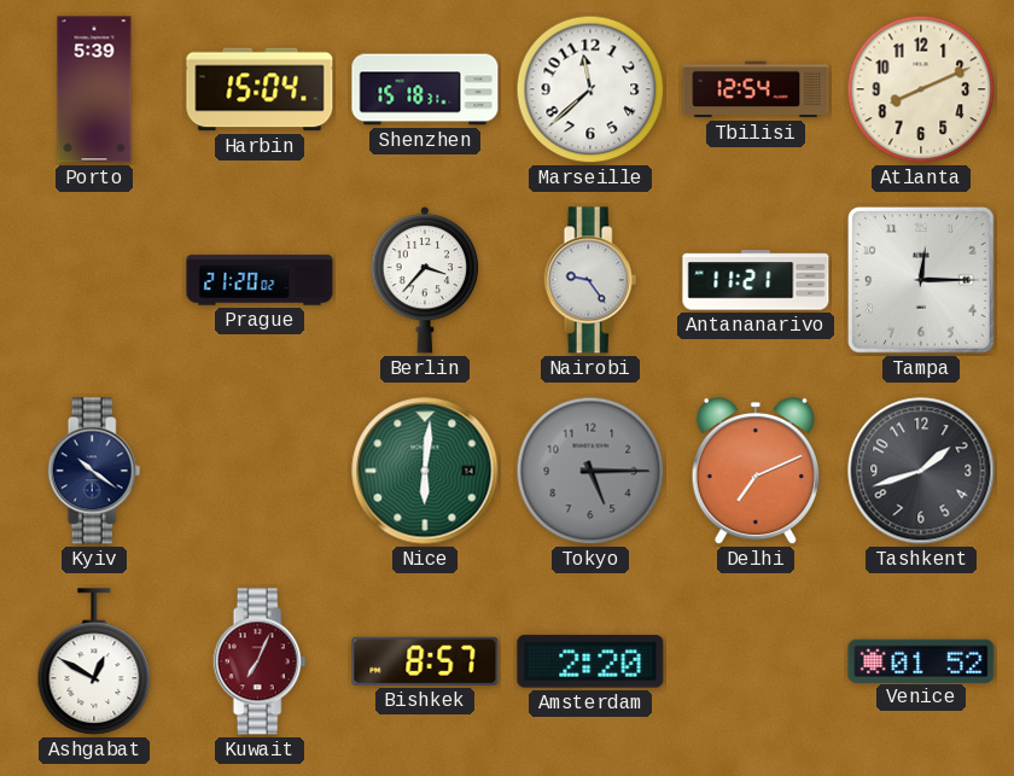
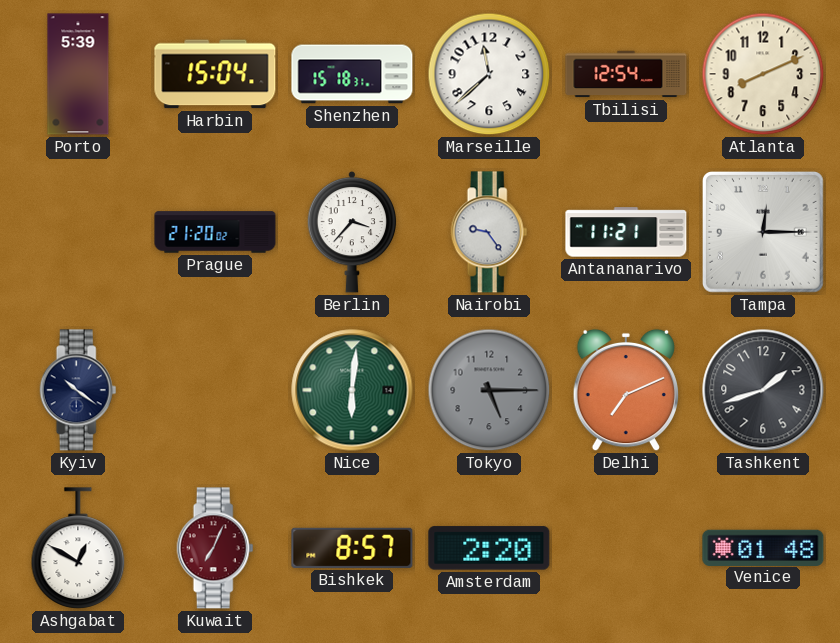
Venice: 01:52 -> 01:48 (763, 547)
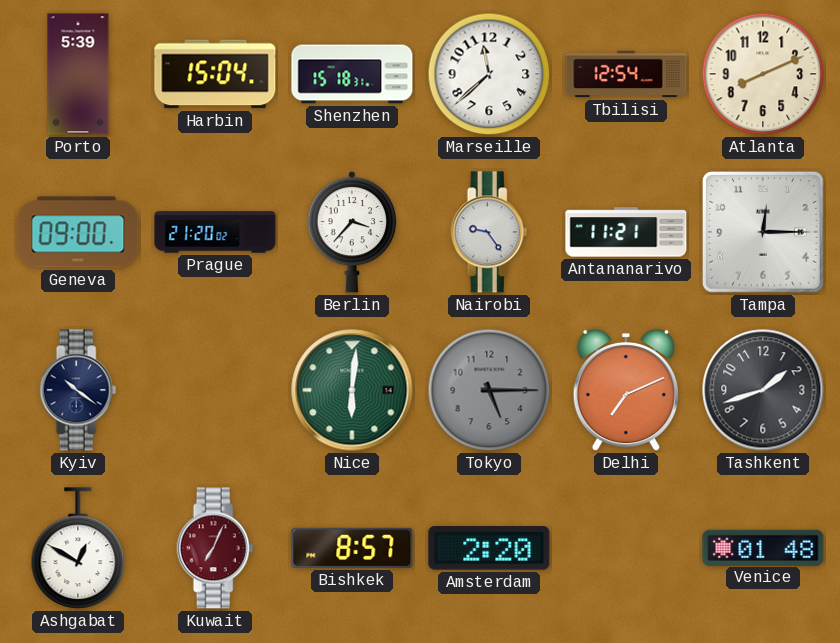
Geneva: none -> 09:00 (78, 232)
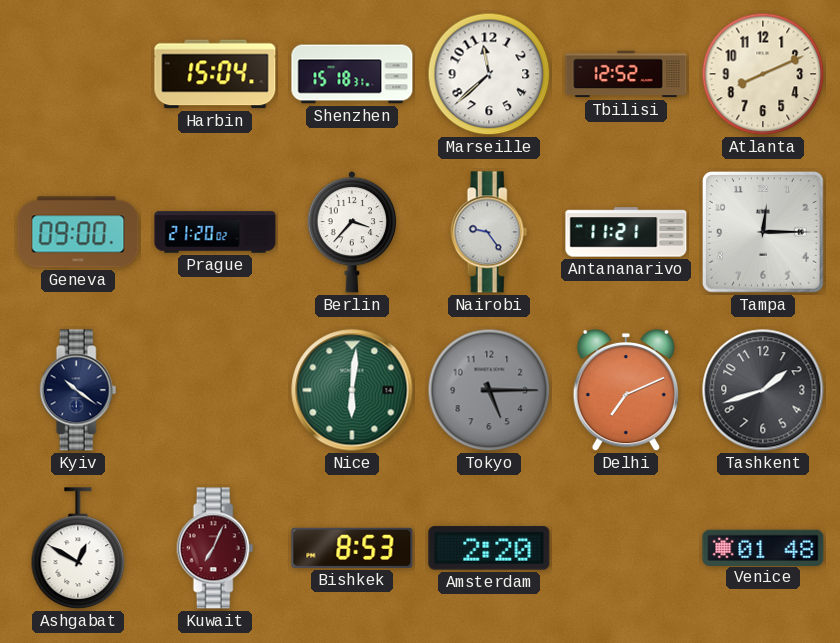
Porto: 5:39 -> none (78, 74)
Tbilisi: 12:54 -> 12:52 (626, 74)
Bishkek: 8:57 -> 8:53 (352, 548)
